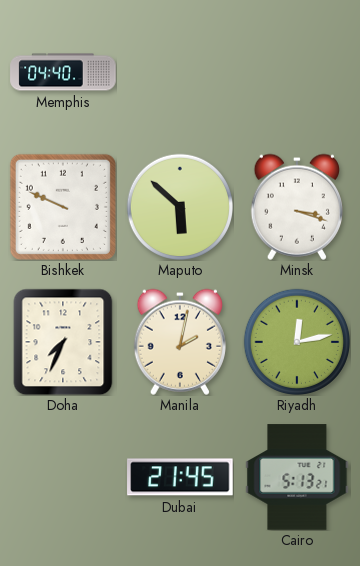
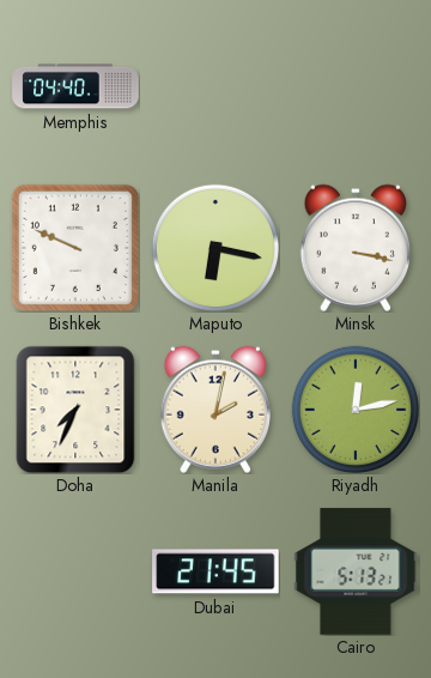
Maputo: 5:52 -> 6:17 (214, 247)
Minsk: 3:18 -> 3:17 (356, 248)
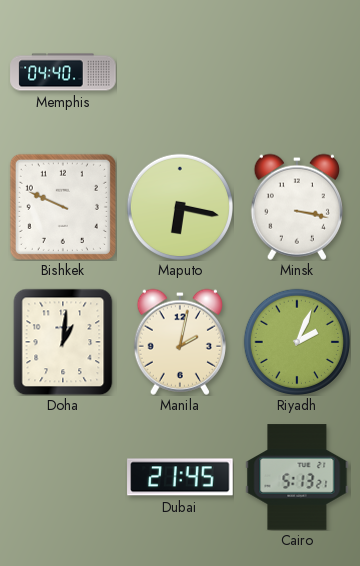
Doha: 7:34 -> 1:01 (63, 342)
Riyadh: 12:13 -> 2:04 (296, 341)
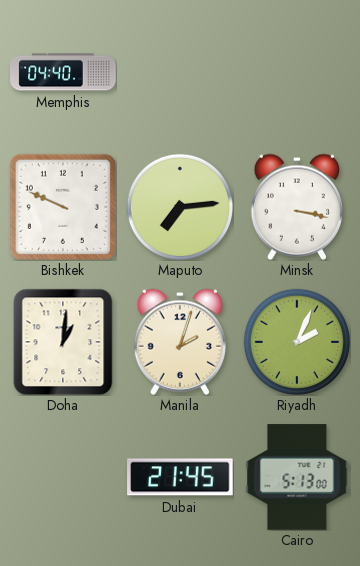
Maputo: 6:17 -> 7:14 (179, 206)
Manila: 2:02 -> 2:03 (180, 342)
Cairo: 5:13:21 -> 5:13:00 (297, 477)
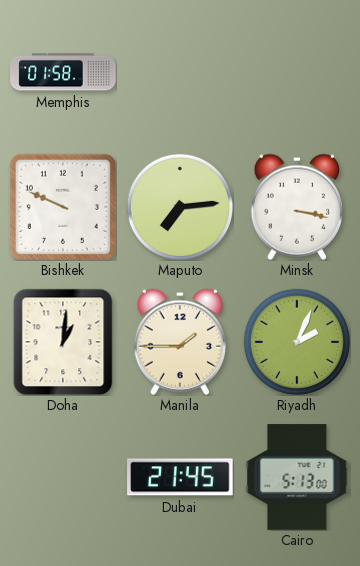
Memphis: 04:40 -> 01:58 (63, 72)
Manila: 2:03 -> 1:45 (180, 342)
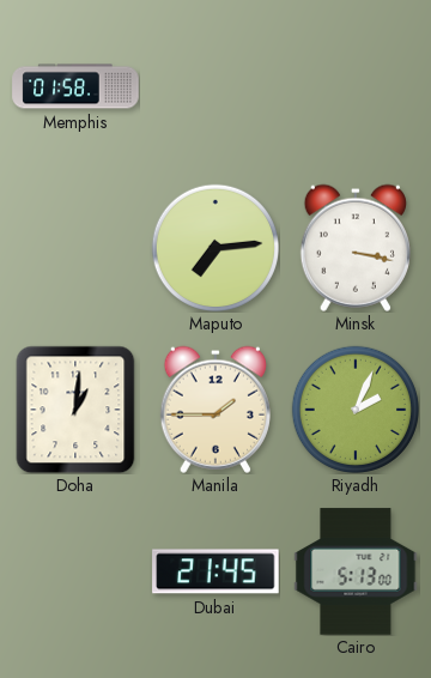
Bishkek: 9:49 -> none (63, 207)
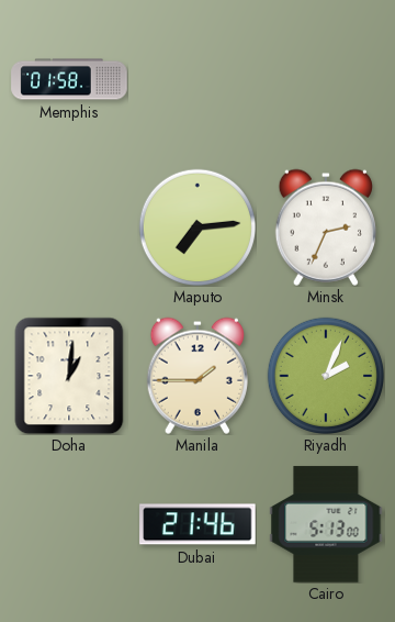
Minsk: 3:17 -> 2:34 (326, 227)
Dubai: 21:45 -> 21:46 (198, 524)
